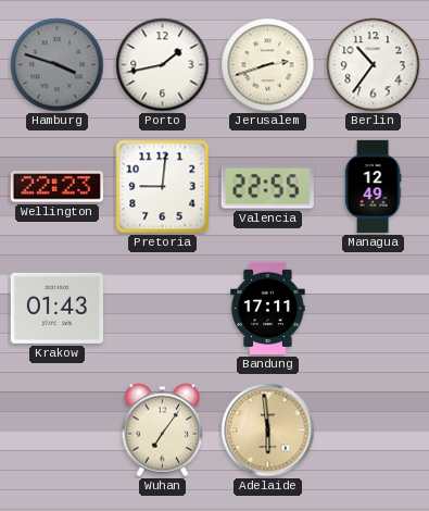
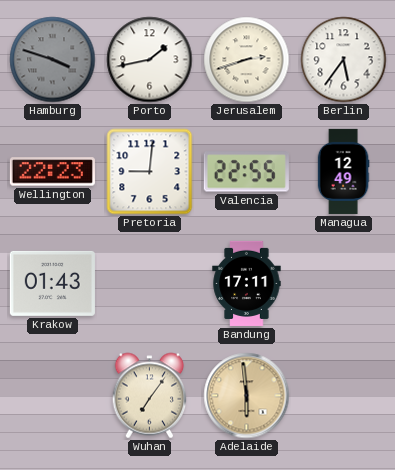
Berlin: 10:36 -> 5:36 (344, 60)
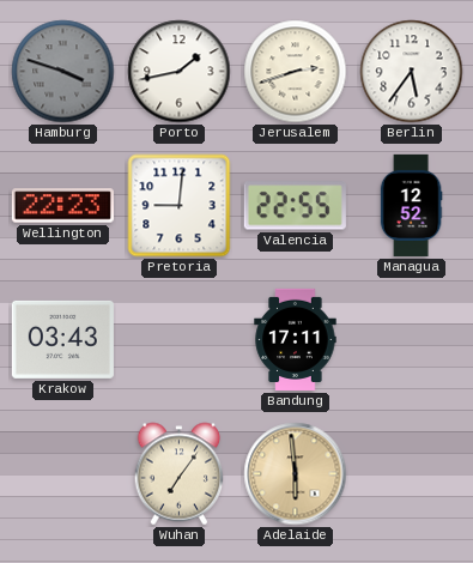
Managua: 12:49 -> 12:52 (411, 205)
Krakow: 01:43 -> 03:43 (62, 339)
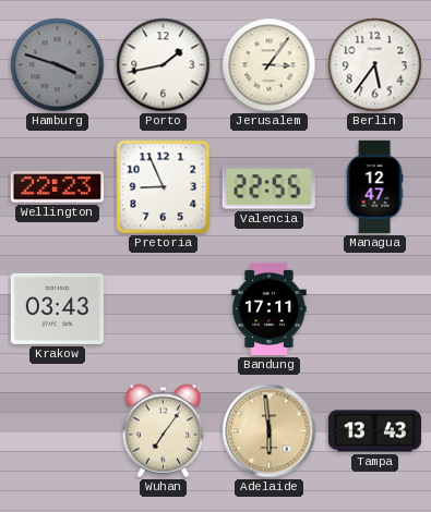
Jerusalem: 2:42 -> 3:06 (270, 65)
Pretoria: 9:01 -> 8:56 (164, 187)
Managua: 12:52 -> 12:47 (374, 186)
Tampa: none -> 13:43 (374, 431)
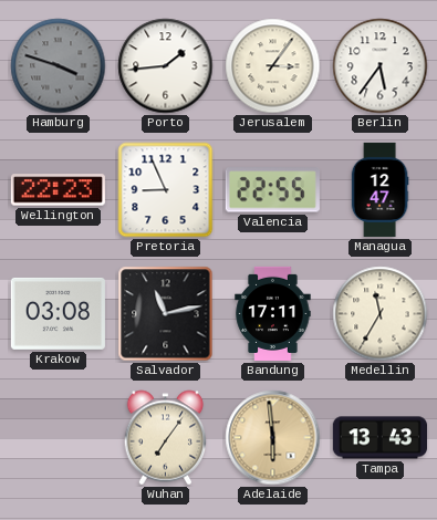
Porto: 1:43 -> 1:44 (166, 66)
Krakow: 03:43 -> 03:08 (58, 313)
Salvador: none -> 11:13 (166, 314)
Medellin: none -> 11:35 (381, 314)
